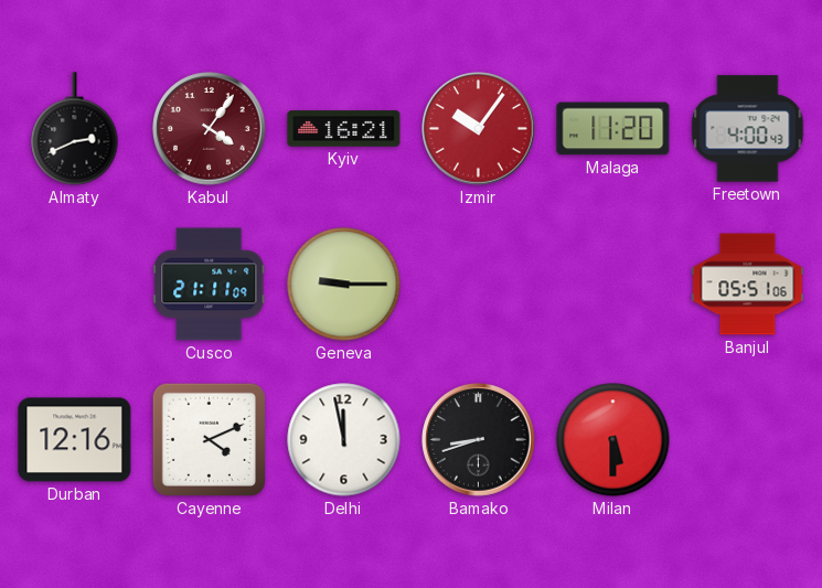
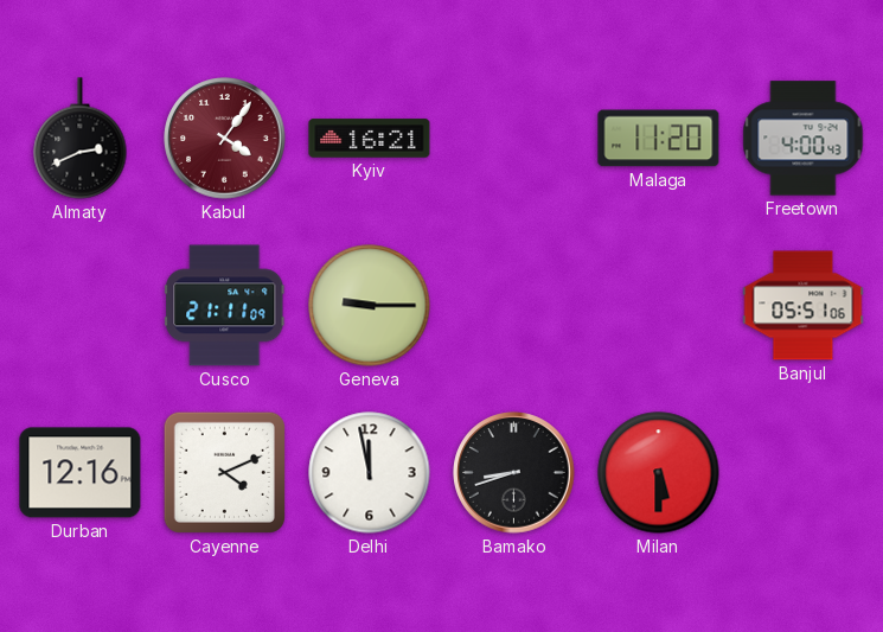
Izmir: 10:06 -> none (479, 129)
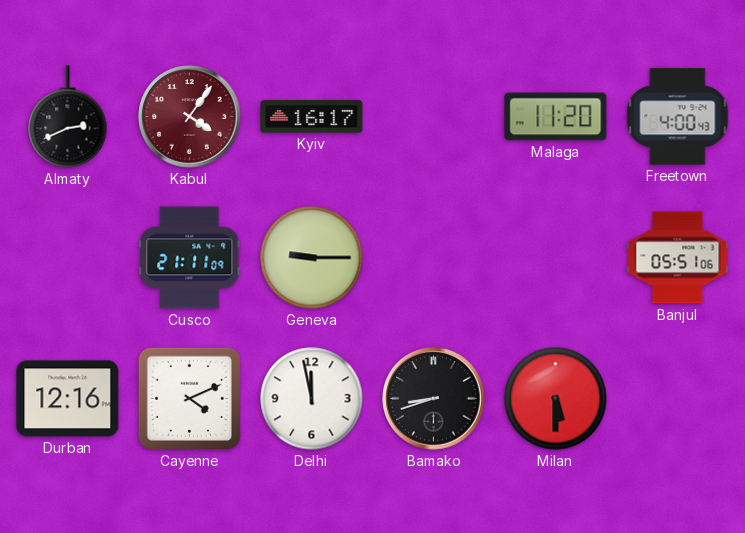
Kyiv: 16:21 -> 16:17 (312, 117)
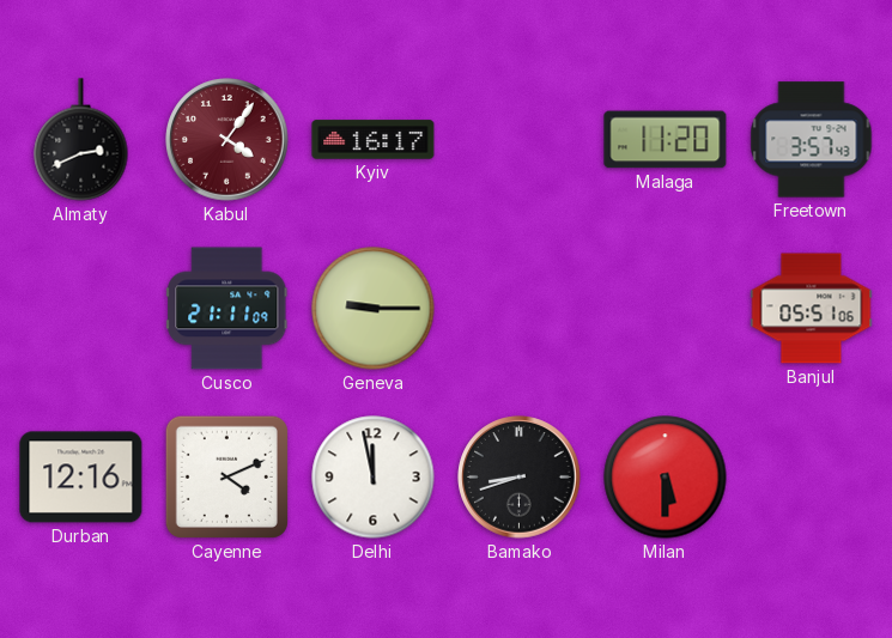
Freetown: 4:00 -> 3:57 (812, 140)
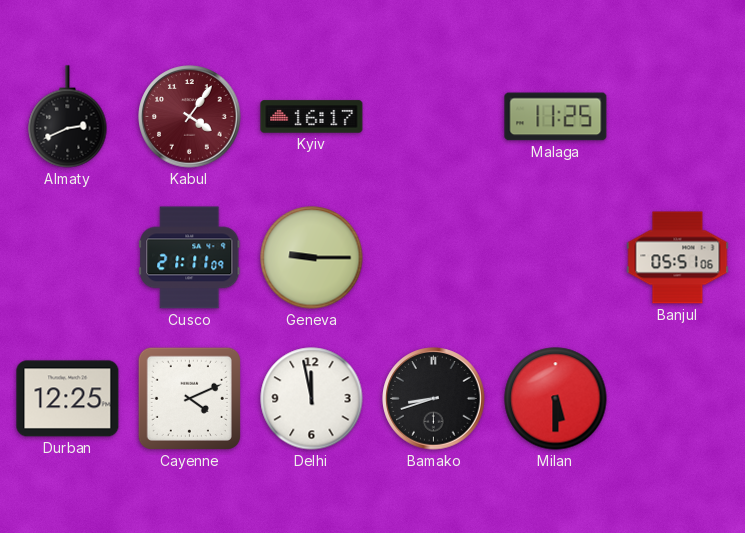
Malaga: 11:20 -> 11:25 (556, 117)
Freetown: 3:57 -> none (812, 140)
Durban: 12:16 -> 12:25 (68, 399)
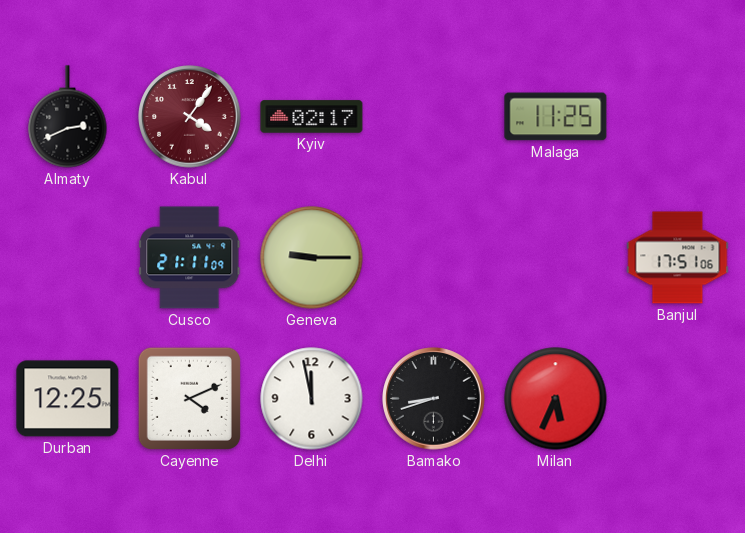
Kyiv: 16:17 -> 02:17 (312, 117)
Banjul: 05:51 -> 17:51 (678, 258)
Milan: 5:30 -> 5:34 (556, 399)
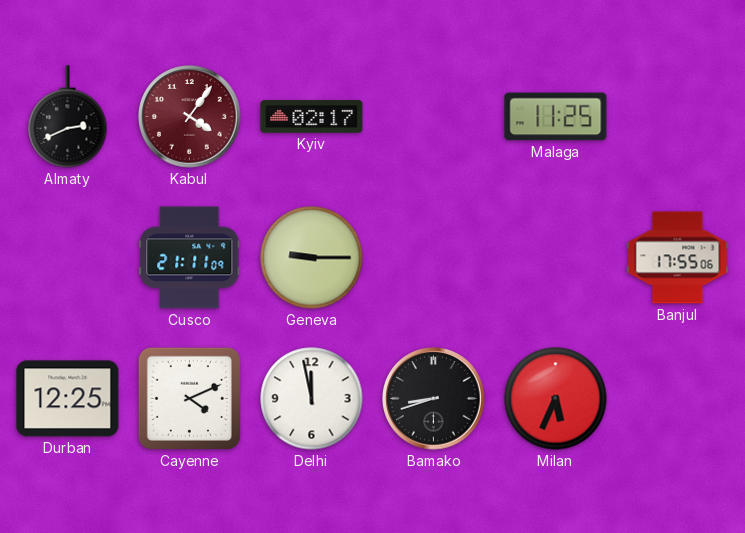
Banjul: 17:51 -> 17:55 (678, 258)
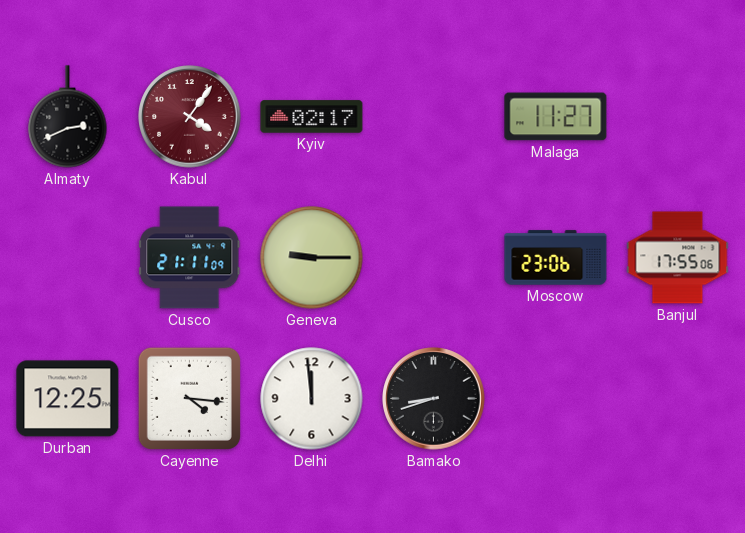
Malaga: 11:25 -> 11:27 (556, 117)
Moscow: none -> 23:06 (556, 258)
Cayenne: 4:11 -> 4:16 (189, 398)
Delhi: 11:58 -> 11:59 (312, 399)
Milan: 5:34 -> none (556, 399)
